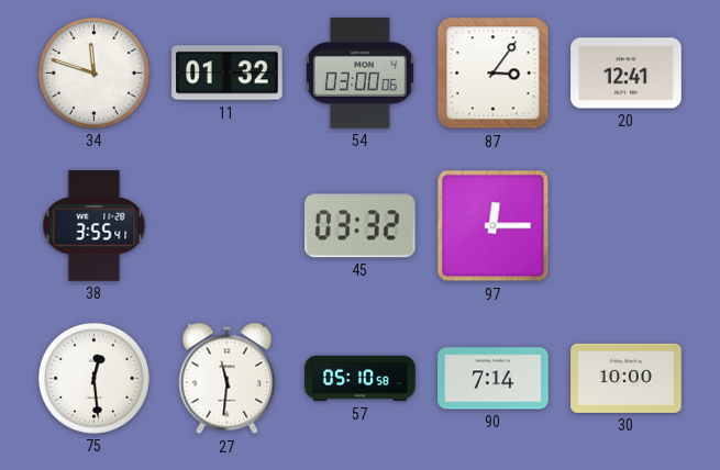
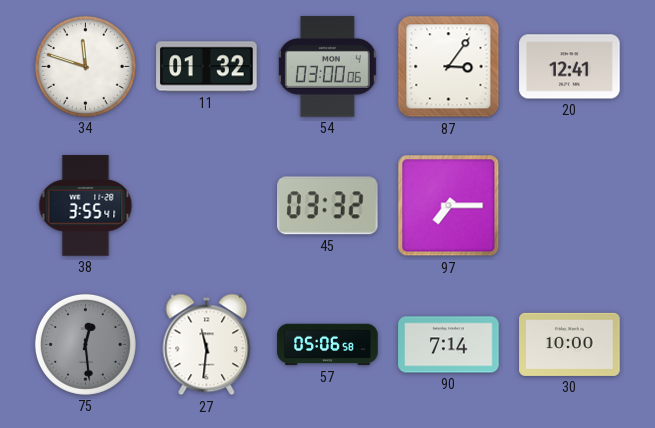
97: 12:15 -> 7:15 (449, 206)
75 dial: white -> grey (85, 344)
57: 05:10 -> 05:06 (328, 345)
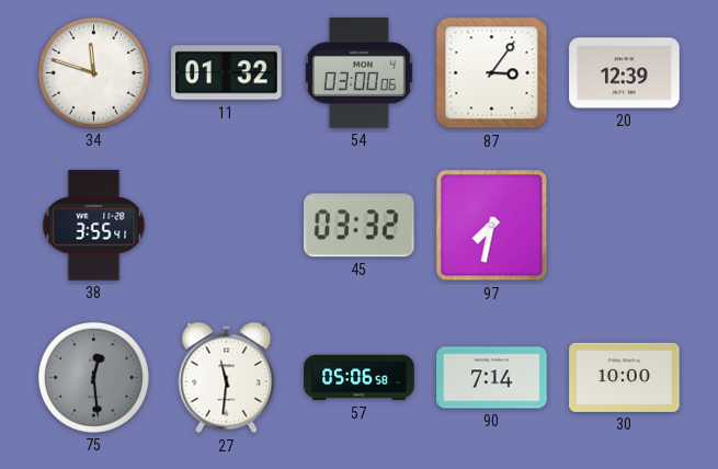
20: 12:41 -> 12:39 (625, 73)
97: 7:15 -> 7:32 (492, 226)
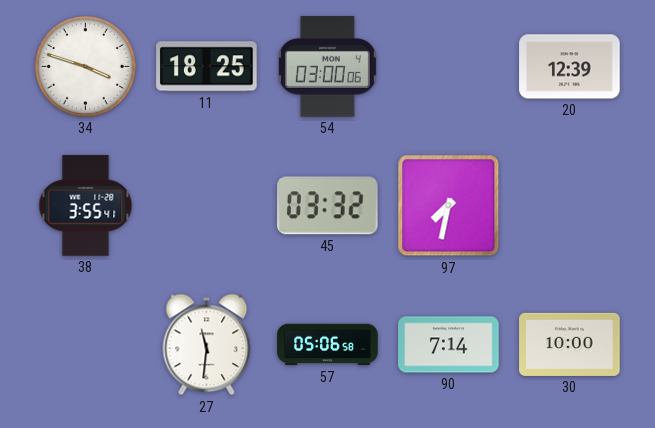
34: 11:48 -> 3:48 (85, 66)
11: 01:32 -> 18:25 (207, 67)
87: 3:06 -> none (492, 73)
75: 12:29 -> none (93, 377)
